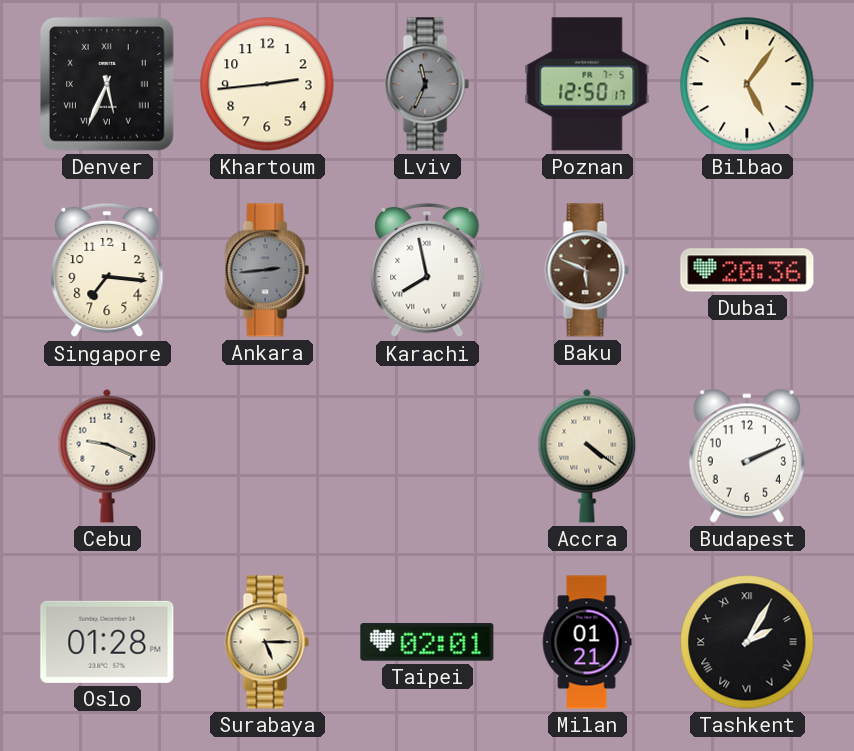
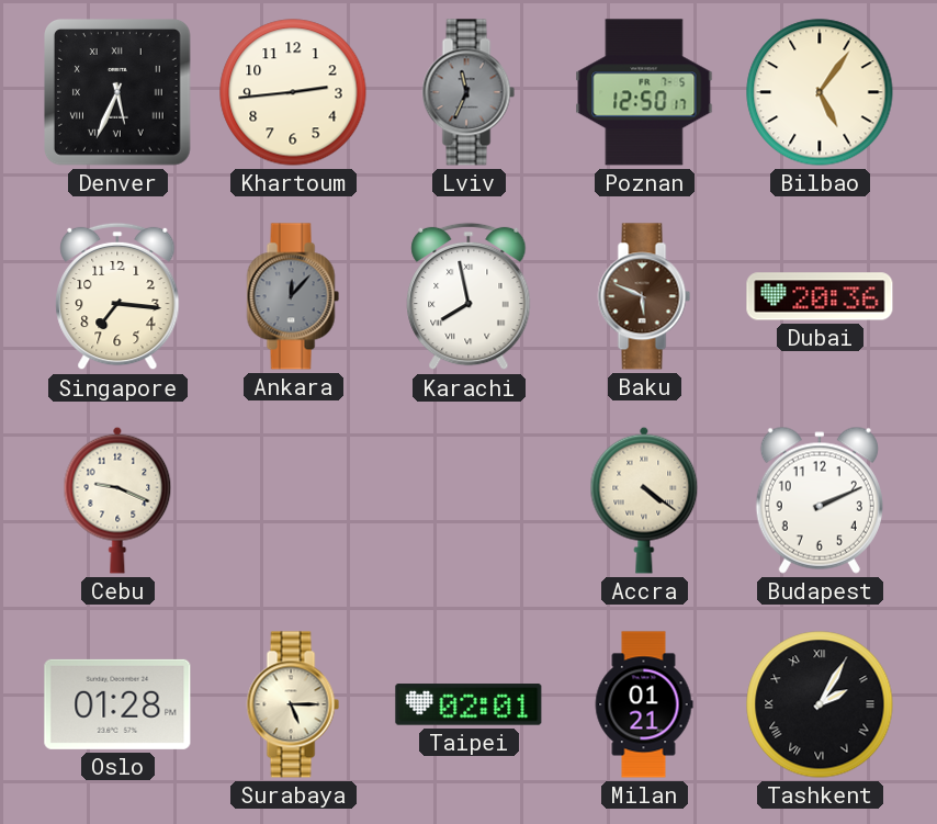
Ankara: 2:44 -> 12:07 (293, 296)
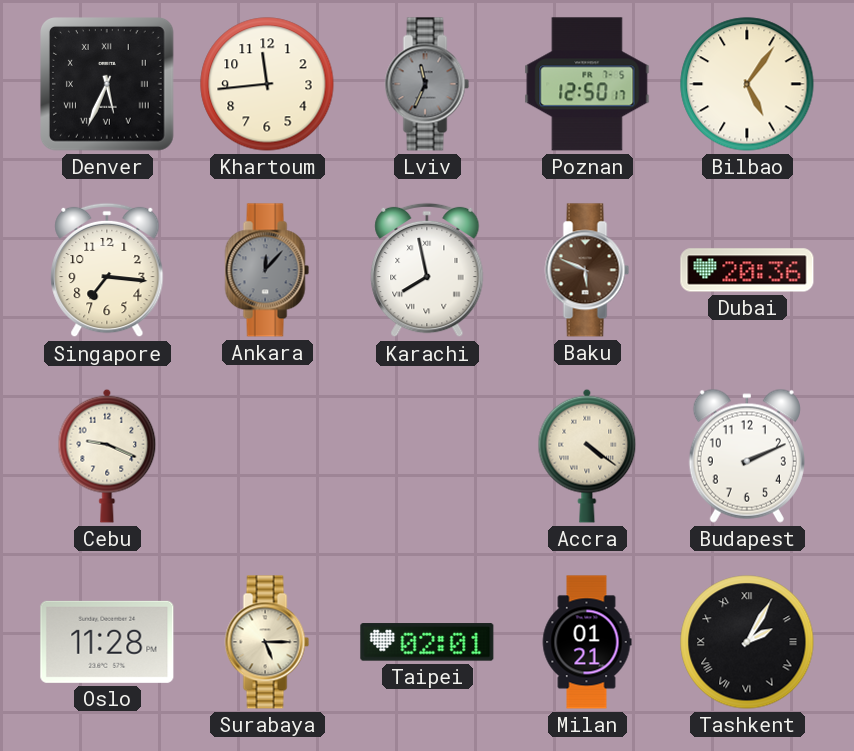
Khartoum: 2:44 -> 11:44 (267, 84)
Oslo: 01:28 -> 11:28 (107, 642)
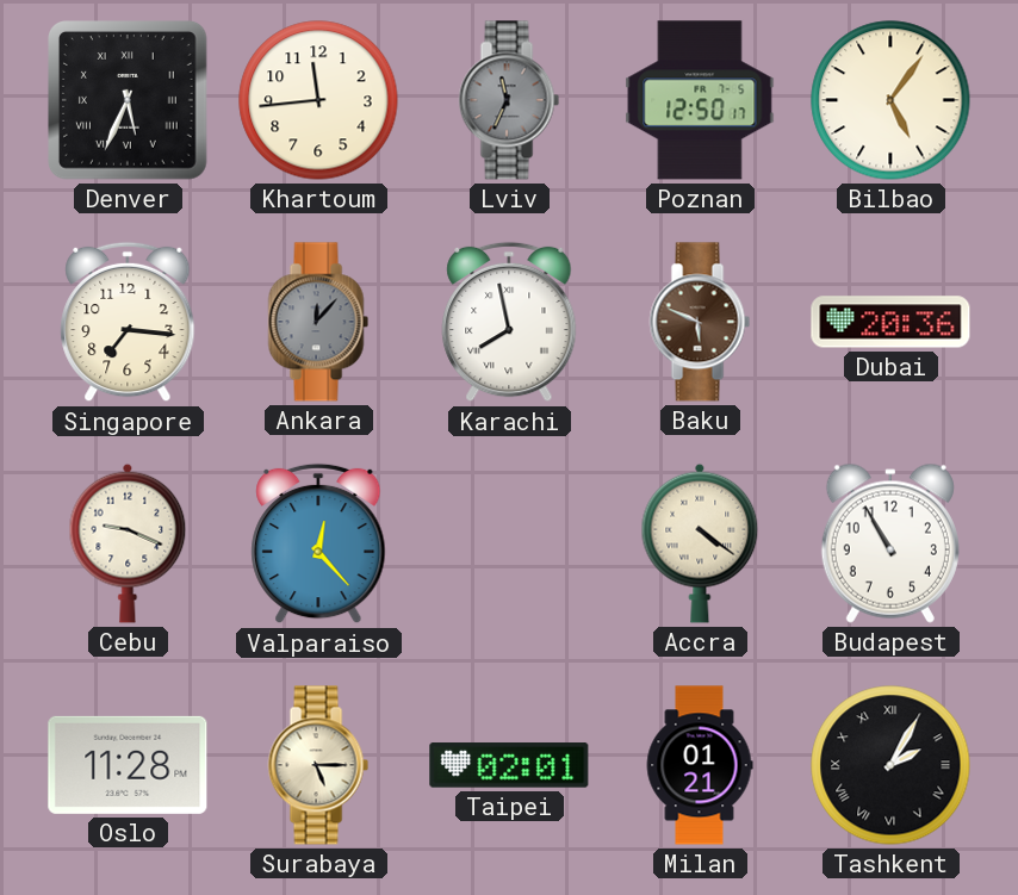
Valparaiso: none -> 12:23 (318, 543)
Budapest: 2:11 -> 10:55 (890, 543)
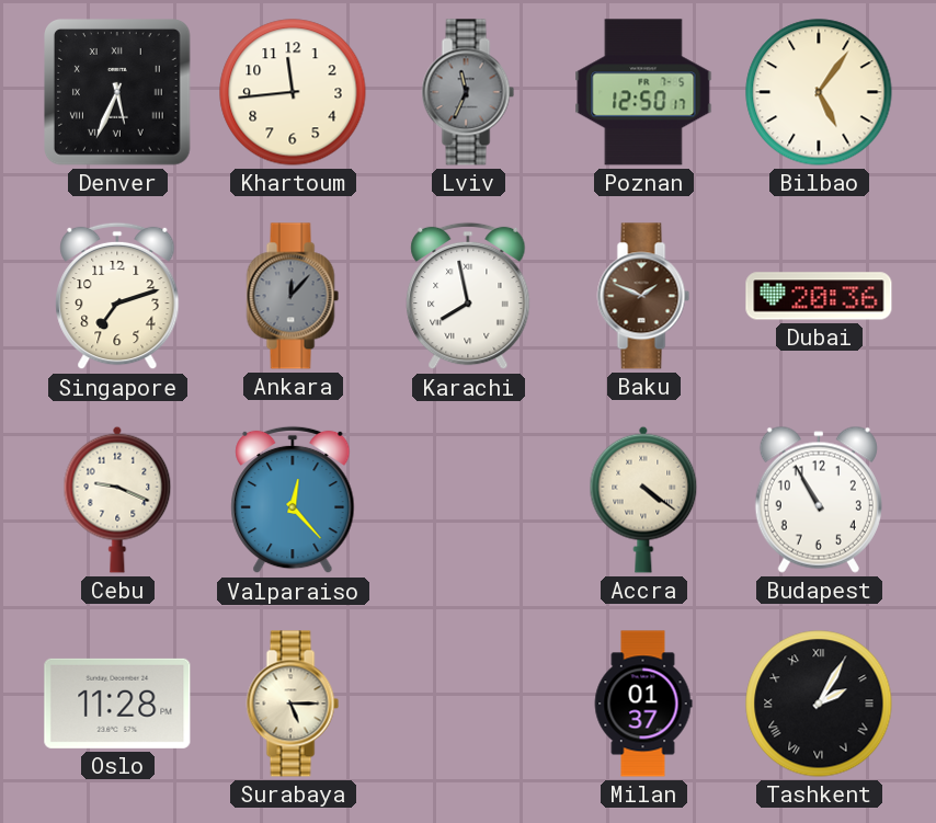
Singapore: 7:16 -> 7:12 (117, 296)
Baku: 5:49 -> 1:49 (643, 296)
Taipei: 02:01 -> none (509, 765)
Milan: 01:21 -> 01:37 (643, 704)
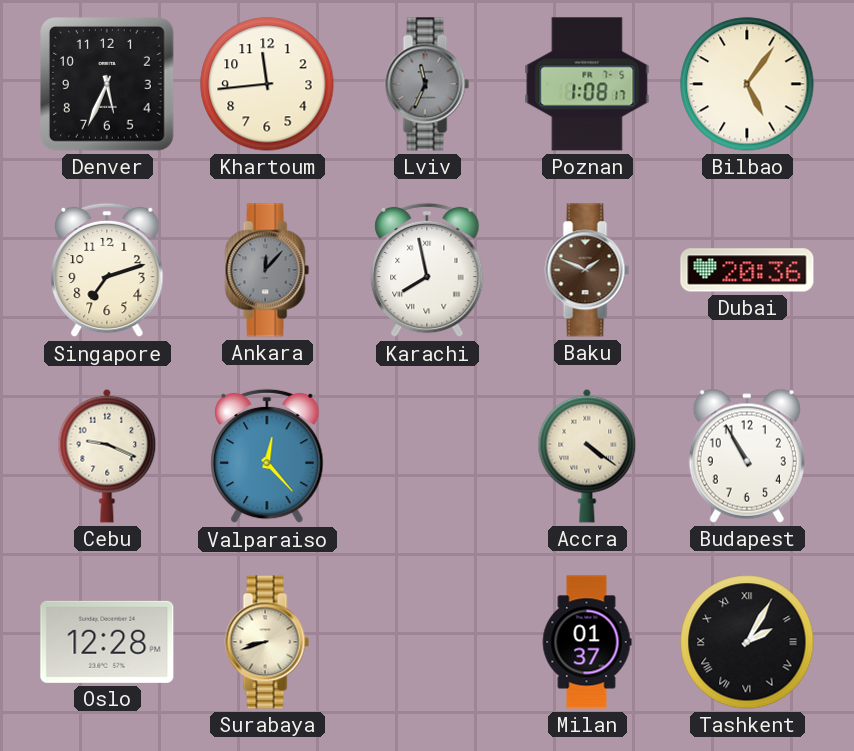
Denver numerals: Roman -> Arabic (108, 85)
Poznan: 12:50 -> 1:08 (587, 84)
Oslo: 11:28 -> 12:28 (107, 642)
Surabaya: 5:15 -> 8:42 (267, 642)
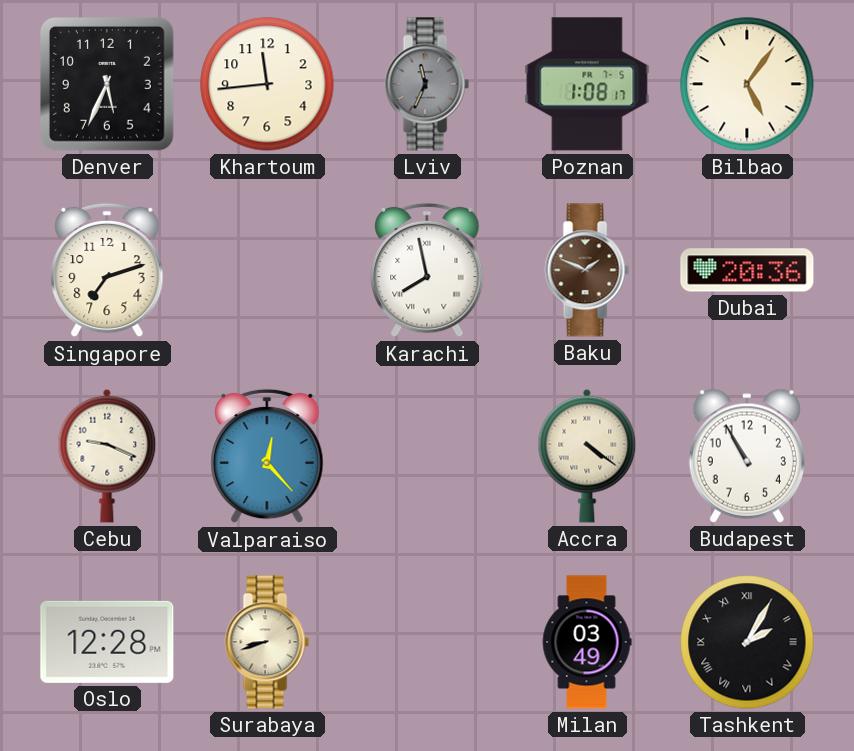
Ankara: 12:07 -> none (267, 270)
Milan: 01:37 -> 03:49 (587, 642)
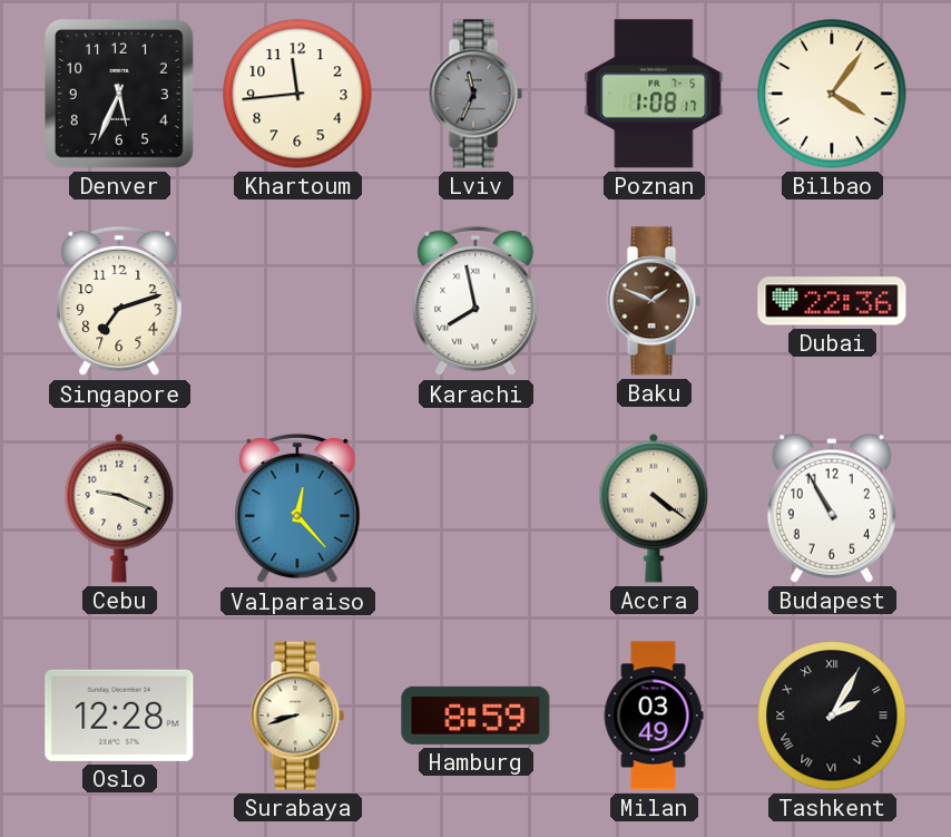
Bilbao: 5:06 -> 4:06 (832, 94)
Dubai: 20:36 -> 22:36 (832, 301)
Hamburg: none -> 8:59 (475, 716)
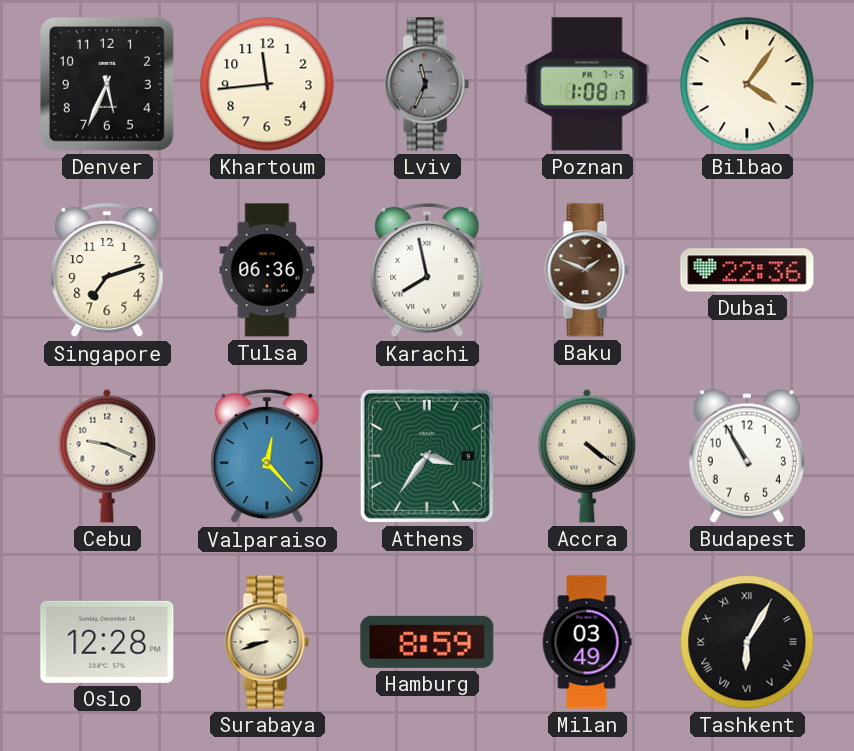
Tulsa: none -> 06:36 (267, 270)
Athens: none -> 3:36 (427, 456)
Tashkent: 2:05 -> 6:05 (747, 642)
